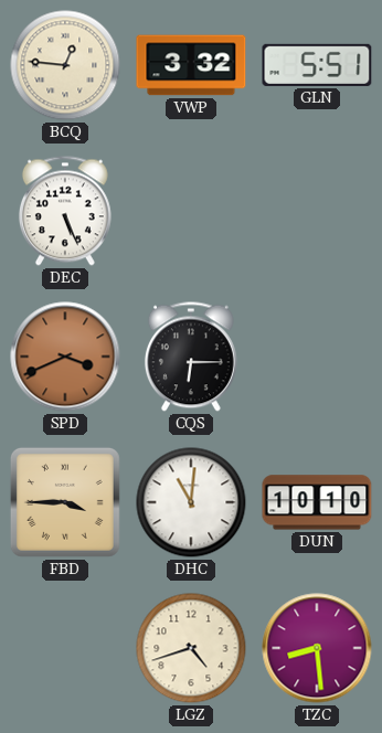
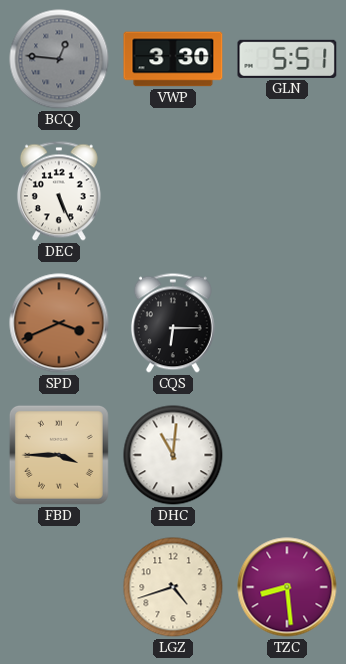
BCQ dial: cream -> grey (59, 59)
VWP: 3:32 -> 3:30 (173, 59)
DUN: 10:10 -> none (317, 502)
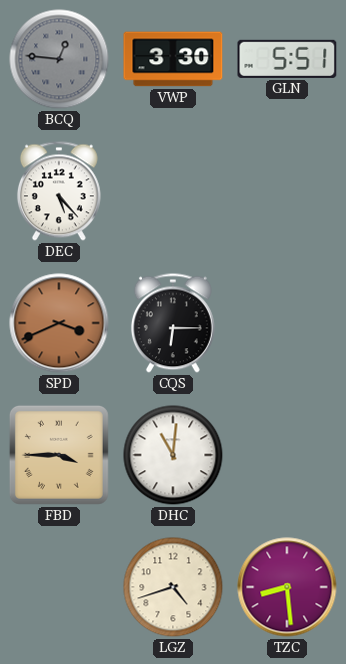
DEC: 5:26 -> 5:23 (59, 191)
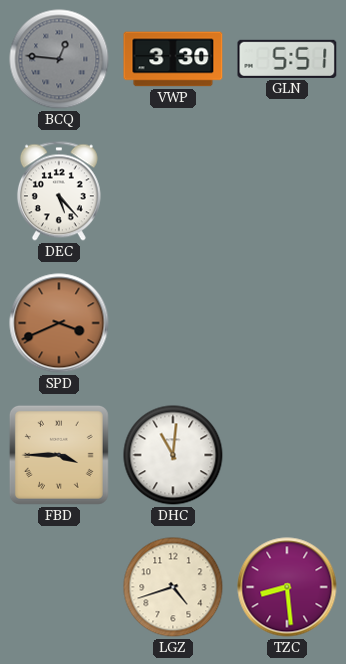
CQS: 6:15 -> none (173, 323)
